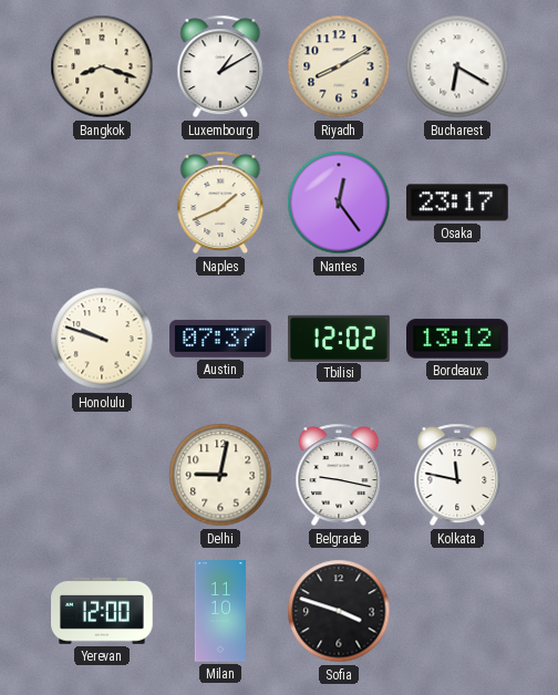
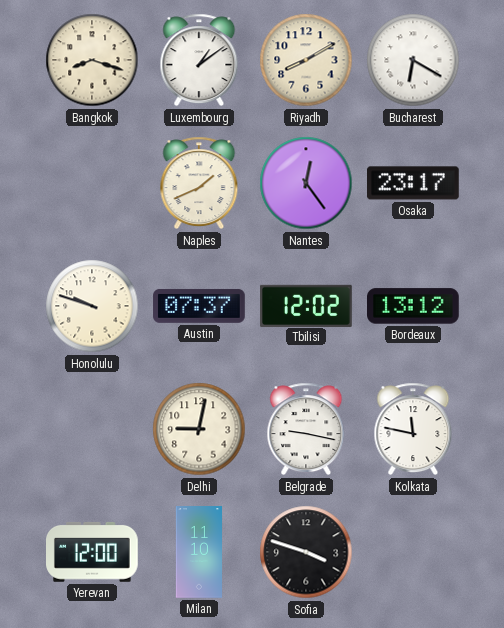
Luxembourg: 1:10 -> 1:09 (199, 60)
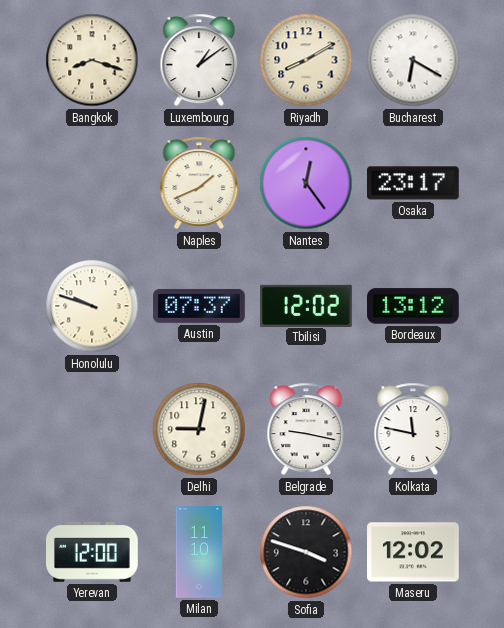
Maseru: none -> 12:02 (413, 552)
